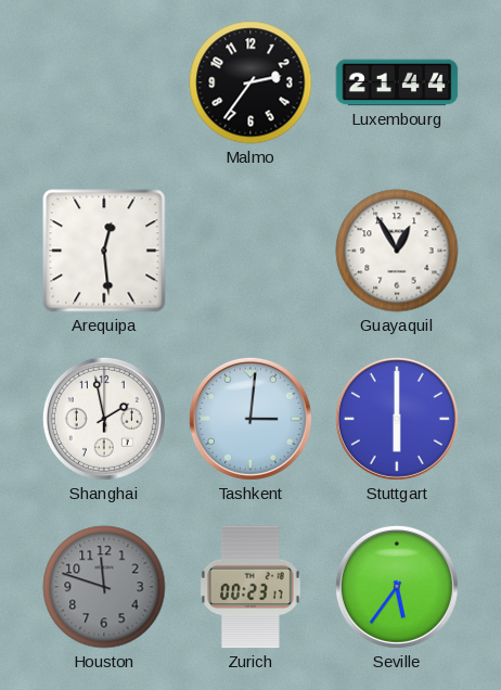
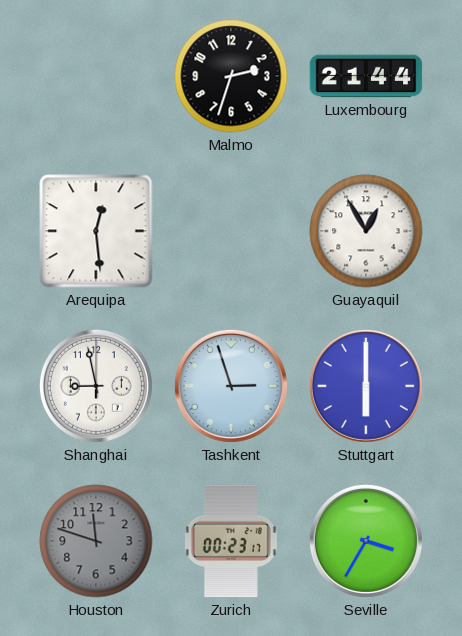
Malmo: 2:36 -> 2:33 (231, 76)
Shanghai: 1:58 -> 8:58 (96, 386)
Tashkent: 3:01 -> 2:57 (231, 386)
Seville: 5:36 -> 3:35 (366, 541)
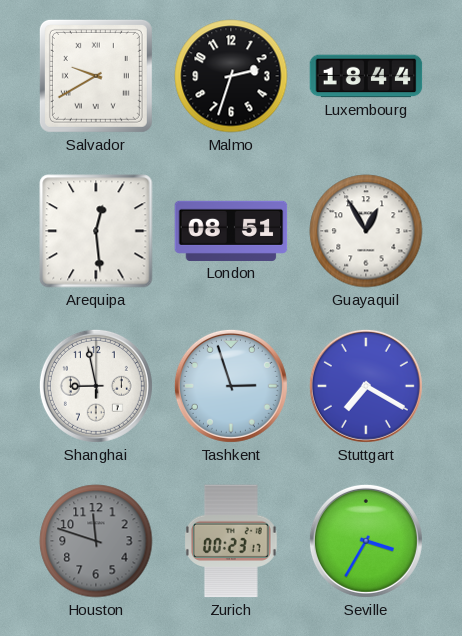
Salvador: none -> 9:40 (96, 76)
Luxembourg: 21:44 -> 18:44 (366, 76)
London: none -> 08:51 (231, 231)
Stuttgart: 6:00 -> 7:20 (366, 386)
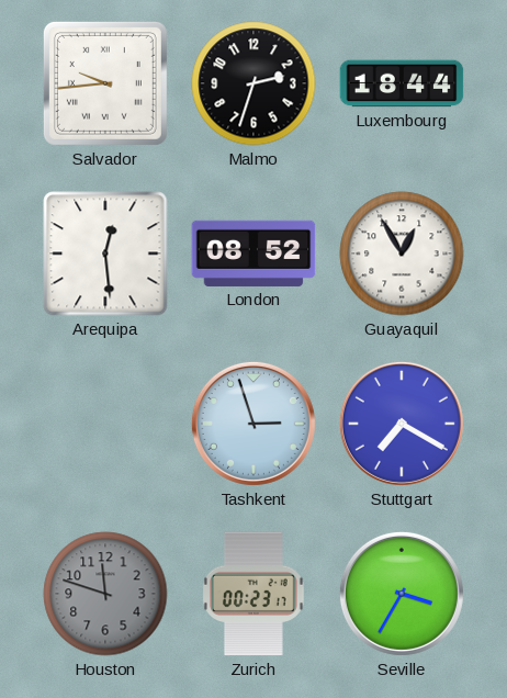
Salvador: 9:40 -> 9:44 (105, 83)
London: 08:51 -> 08:52 (253, 254)
Shanghai: 8:58 -> none (96, 386)
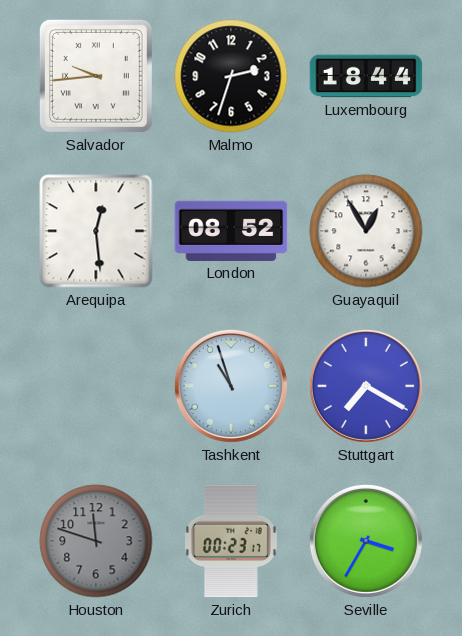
Tashkent: 2:57 -> 10:57 (231, 386)
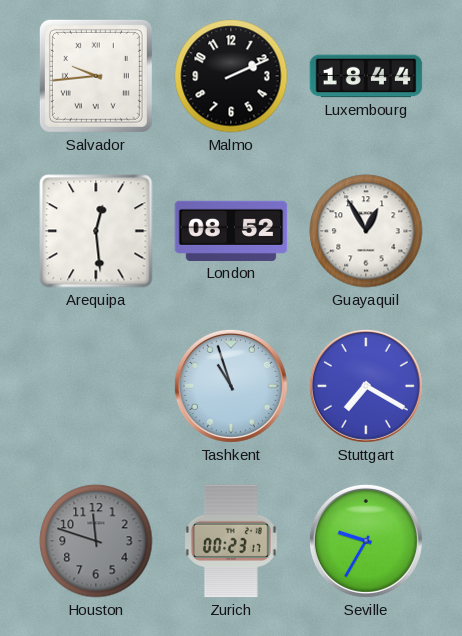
Malmo: 2:33 -> 2:11 (231, 76)
Seville: 3:35 -> 9:35 (366, 541)
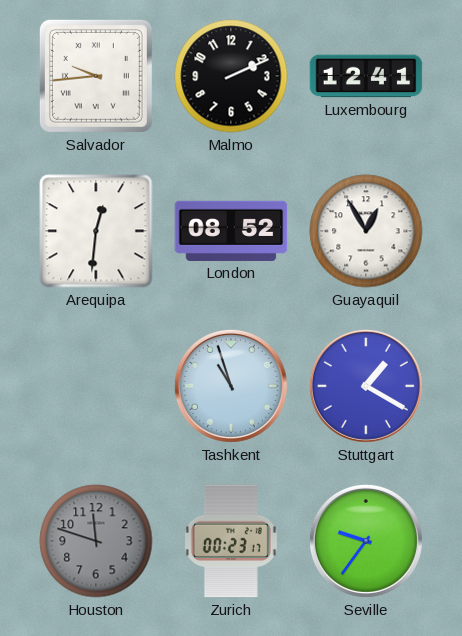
Luxembourg: 18:44 -> 12:41 (366, 76)
Arequipa: 12:29 -> 12:31 (96, 231)
Stuttgart: 7:20 -> 1:20 (366, 386)
Seville: 9:35 -> 9:36 (366, 541)
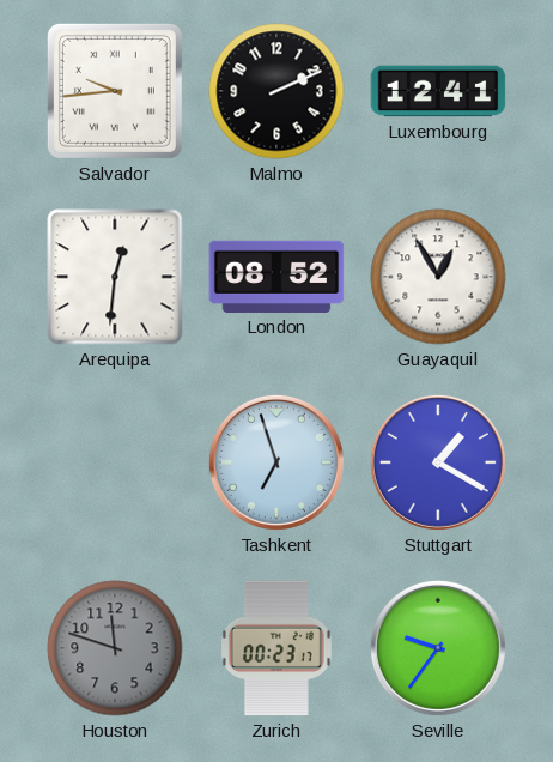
Tashkent: 10:57 -> 6:57 (276, 462)
